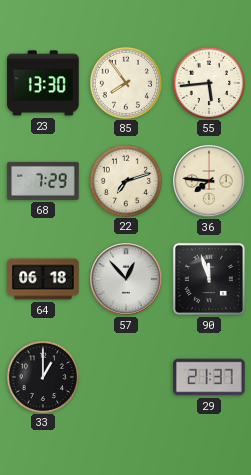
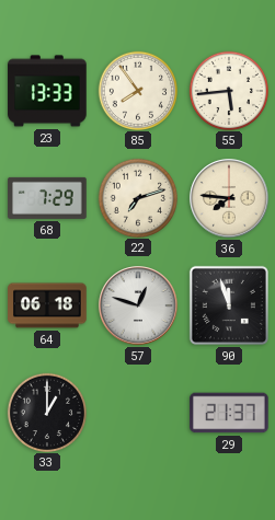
23: 13:30 -> 13:33 (47, 91)
57: 12:53 -> 12:48 (138, 305)
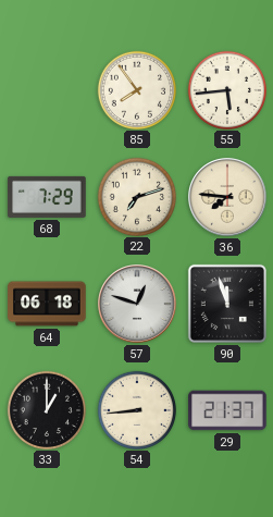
23: 13:33 -> none (47, 91)
54: none -> 8:44 (136, 409)
